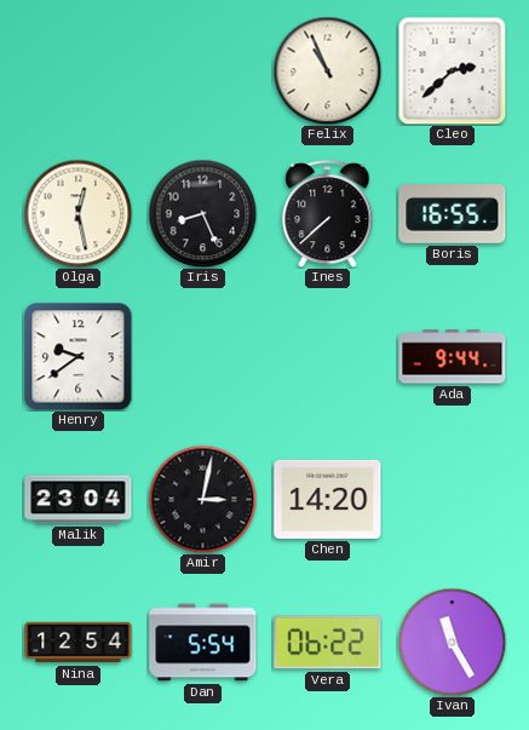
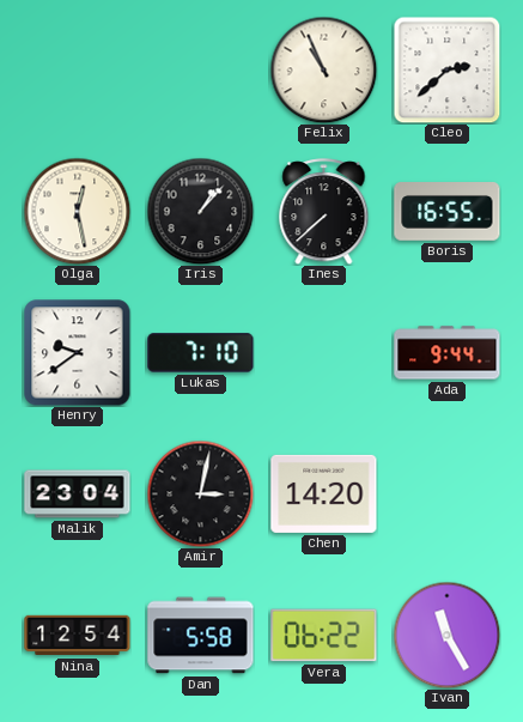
Iris: 8:26 -> 1:07 (200, 211)
Lukas: none -> 7:10 (201, 353)
Dan: 5:54 -> 5:58 (201, 636)
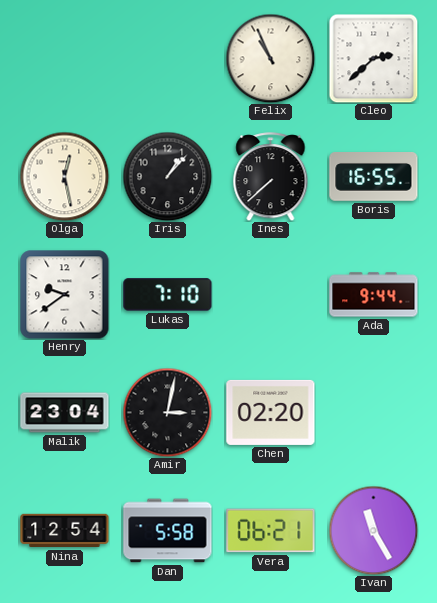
Chen: 14:20 -> 02:20 (271, 412)
Vera: 06:22 -> 06:21 (271, 531)
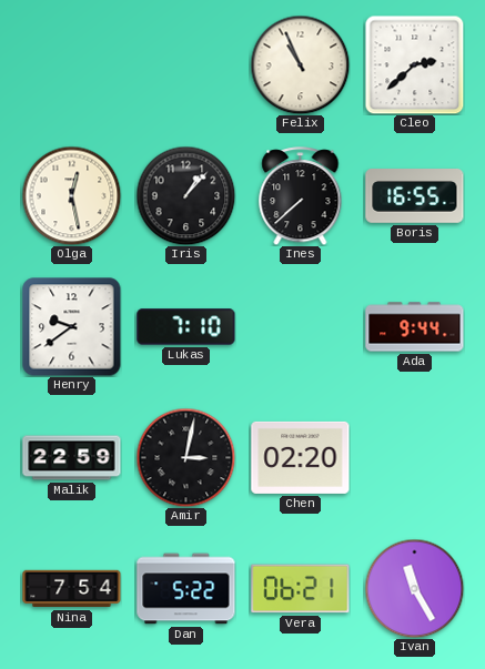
Malik: 23:04 -> 22:59 (72, 458)
Nina: 12:54 -> 7:54 (72, 589)
Dan: 5:58 -> 5:22 (186, 589)
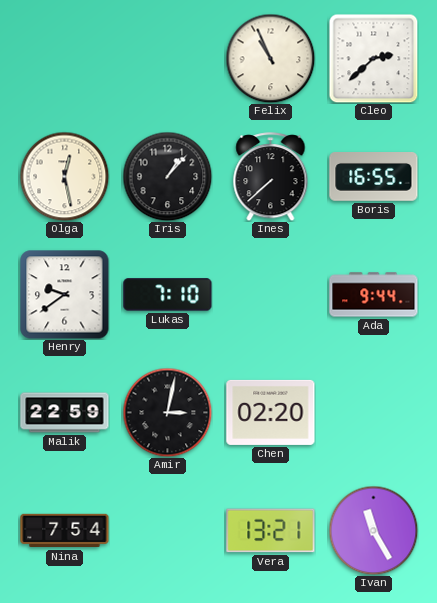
Dan: 5:22 -> none (186, 589)
Vera: 06:21 -> 13:21 (271, 531)
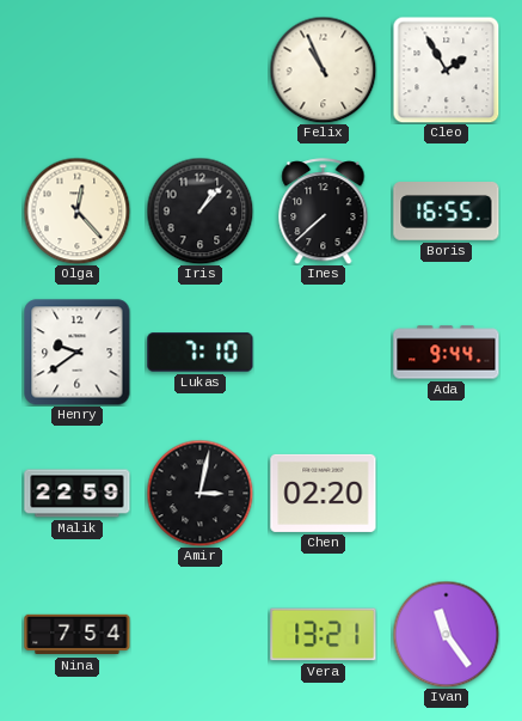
Cleo: 2:38 -> 1:55 (446, 69)
Olga: 12:28 -> 12:23 (76, 210)
Ivan: 11:25 -> 11:24 (446, 634)
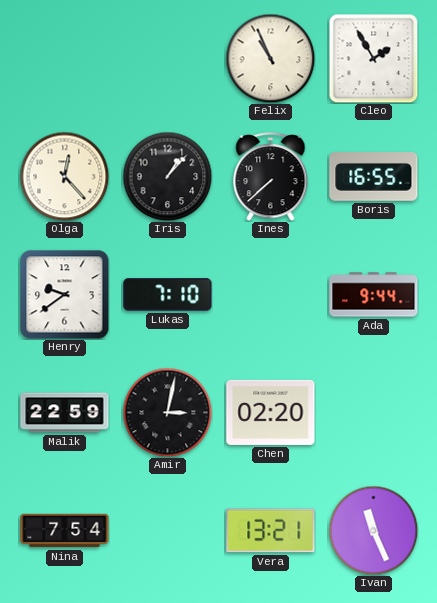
Ivan: 11:24 -> 11:26 (373, 530)
